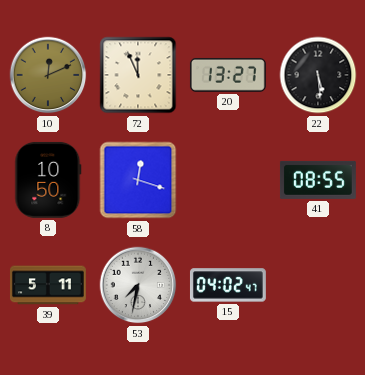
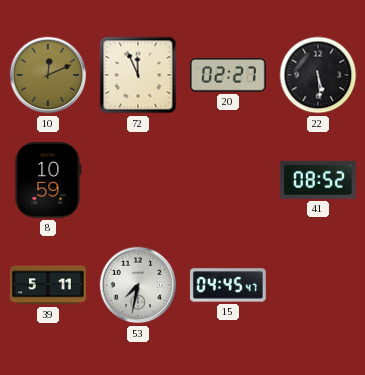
20: 13:27 -> 02:27 (228, 75)
8: 10:50 -> 10:59 (48, 180)
58: 12:18 -> none (138, 180)
41: 08:55 -> 08:52 (318, 180)
15: 04:02 -> 04:45 (228, 285)
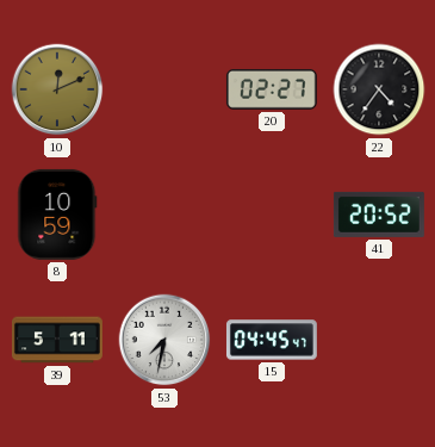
72: 11:56 -> none (138, 75)
22: 5:29 -> 4:36 (379, 89)
41: 08:52 -> 20:52 (379, 215)
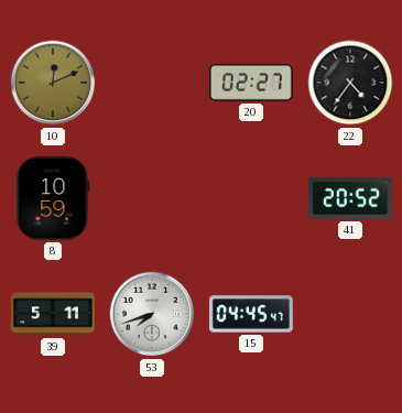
53: 7:32 -> 7:42 (152, 314)
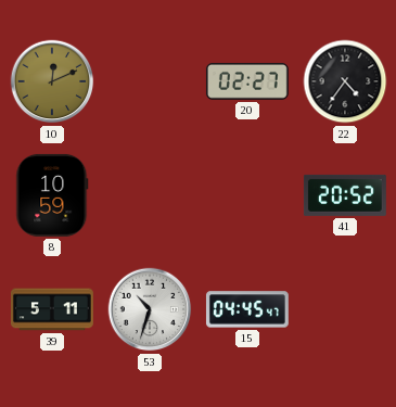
53: 7:42 -> 10:33 (150, 309)
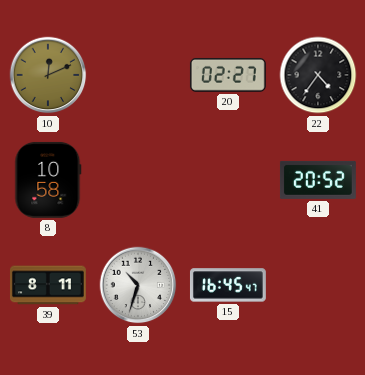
8: 10:59 -> 10:58 (48, 180)
39: 5:11 -> 8:11 (48, 285)
15: 04:45 -> 16:45 (228, 285)
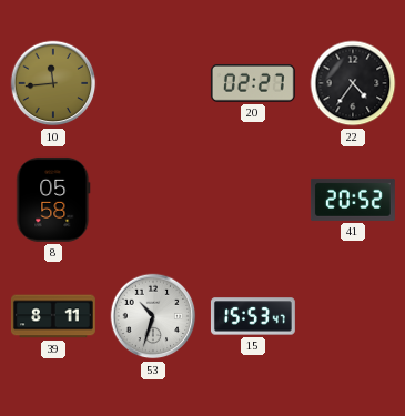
10: 12:11 -> 11:44 (53, 83)
8: 10:58 -> 05:58 (53, 200)
15: 16:45 -> 15:53 (253, 316)
